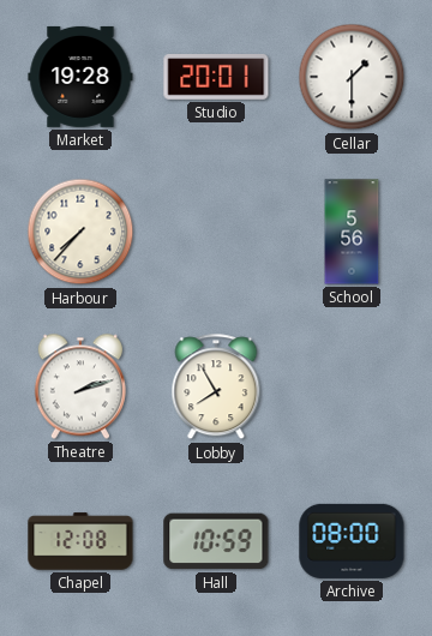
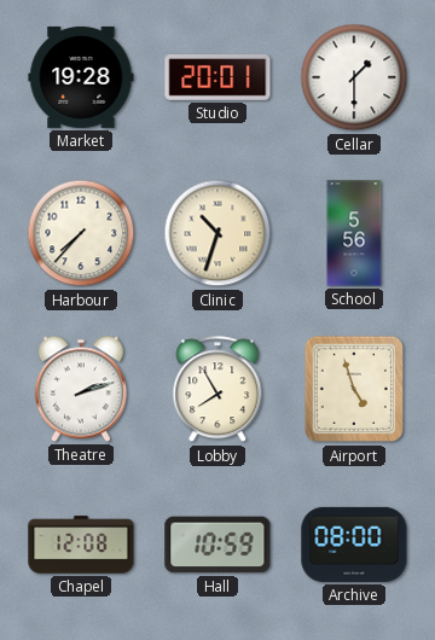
Clinic: none -> 10:33 (217, 233)
Airport: none -> 4:57 (354, 389)
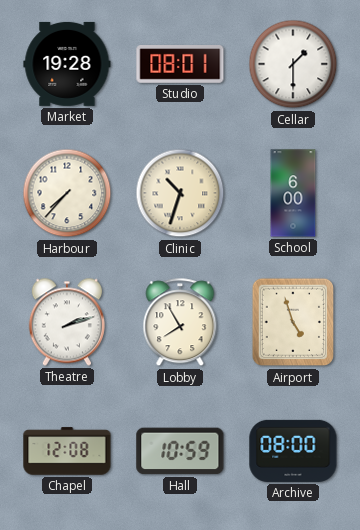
Studio: 20:01 -> 08:01 (180, 65)
School: 5:56 -> 6:00 (293, 193)
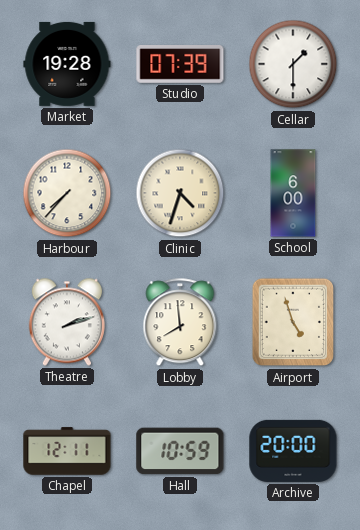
Studio: 08:01 -> 07:39 (180, 65)
Clinic: 10:33 -> 4:33 (180, 193)
Lobby: 7:55 -> 7:59 (180, 323)
Chapel: 12:08 -> 12:11 (67, 451)
Archive: 08:00 -> 20:00 (293, 451)
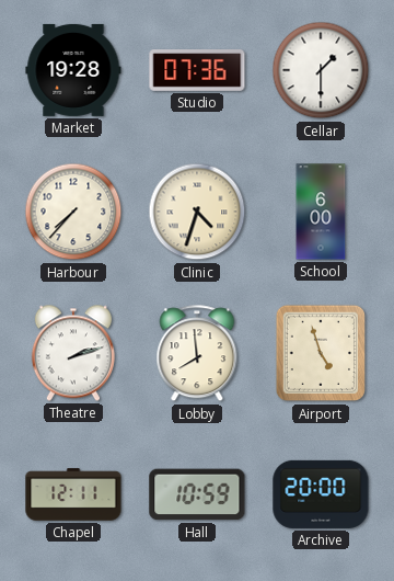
Studio: 07:39 -> 07:36 (197, 71)
